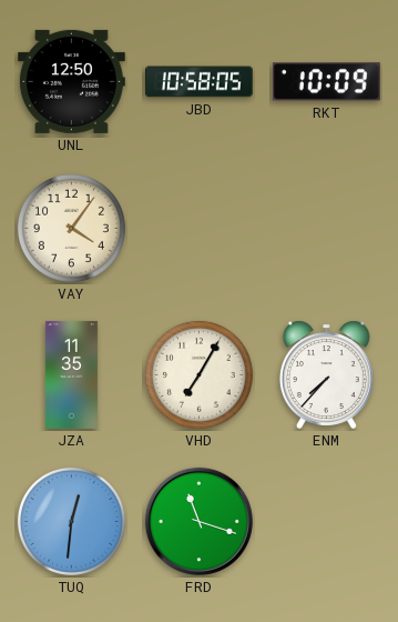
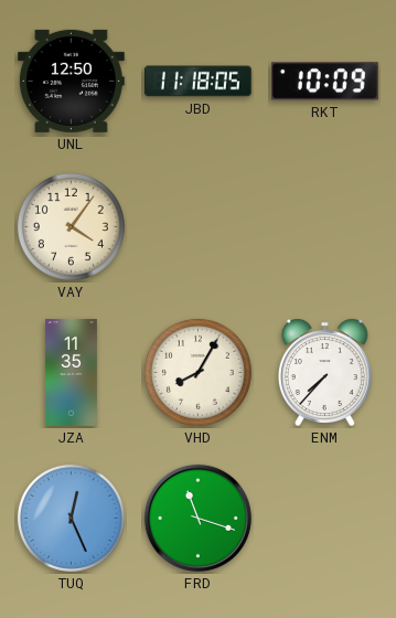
JBD: 10:58 -> 11:18 (197, 82)
VHD: 7:05 -> 8:05 (197, 372)
TUQ: 12:31 -> 12:26 (71, 518)
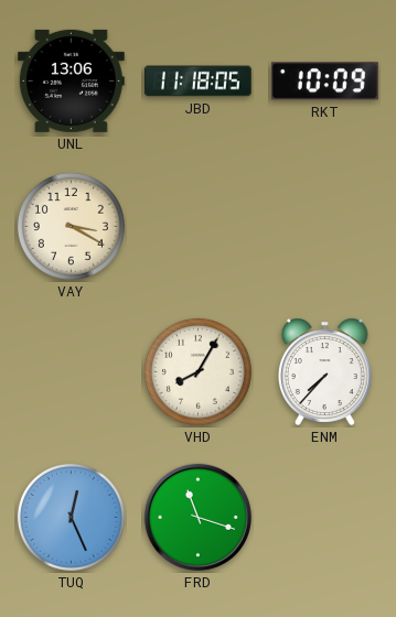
UNL: 12:50 -> 13:06 (71, 80)
VAY: 4:06 -> 3:20 (71, 226)
JZA: 11:35 -> none (72, 372)
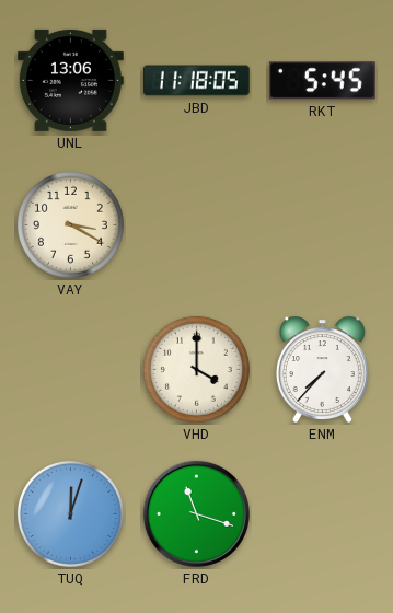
RKT: 10:09 -> 5:45 (322, 81)
VHD: 8:05 -> 4:00 (196, 369)
TUQ: 12:26 -> 12:03 (70, 513)
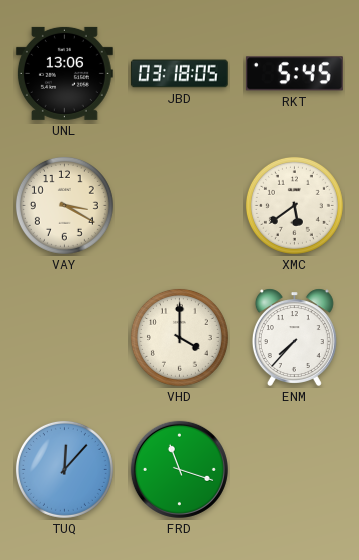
JBD: 11:18 -> 03:18 (179, 74)
XMC: none -> 5:39 (294, 205)
TUQ: 12:03 -> 12:07 (64, 469)
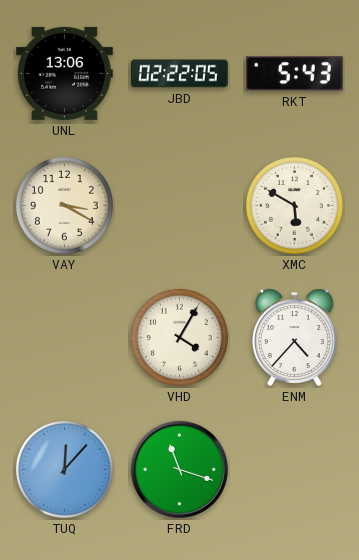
JBD: 03:18 -> 02:22 (179, 74)
RKT: 5:45 -> 5:43 (294, 74)
XMC: 5:39 -> 5:50 (294, 205)
VHD: 4:00 -> 4:05 (179, 337)
ENM: 7:37 -> 4:37 (294, 337)
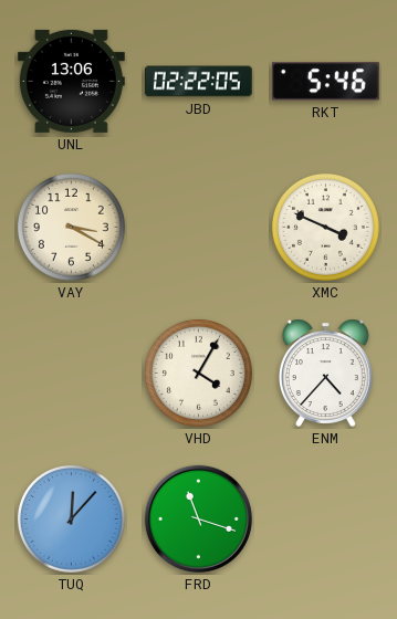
RKT: 5:43 -> 5:46 (325, 82)
XMC: 5:50 -> 3:49 (325, 227)
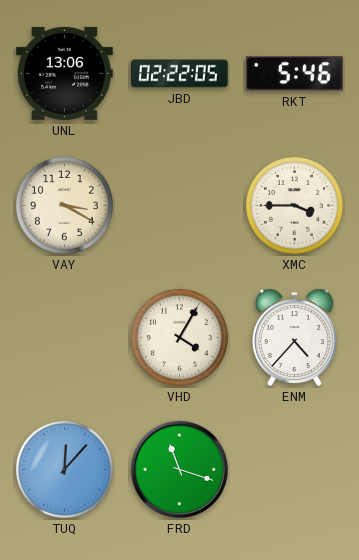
XMC: 3:49 -> 3:45 (294, 205)
